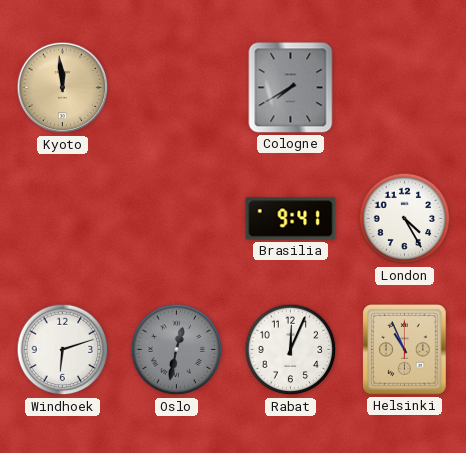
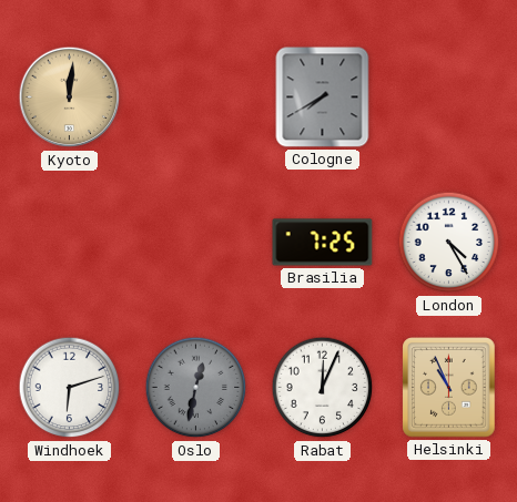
Kyoto: 11:59 -> 12:01 (70, 98)
Brasilia: 9:41 -> 7:25 (323, 243)
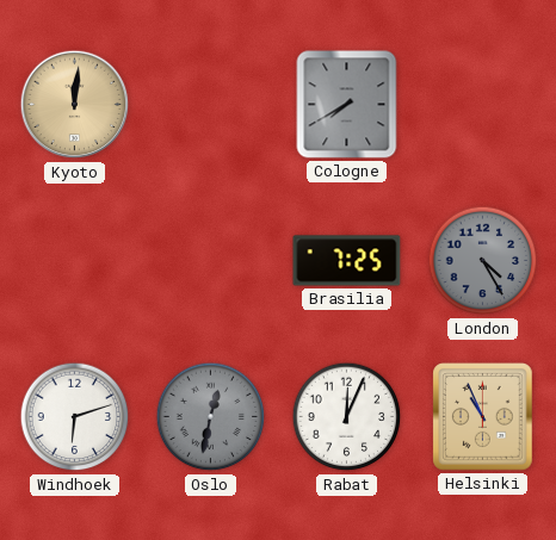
London dial: white -> grey (483, 261)
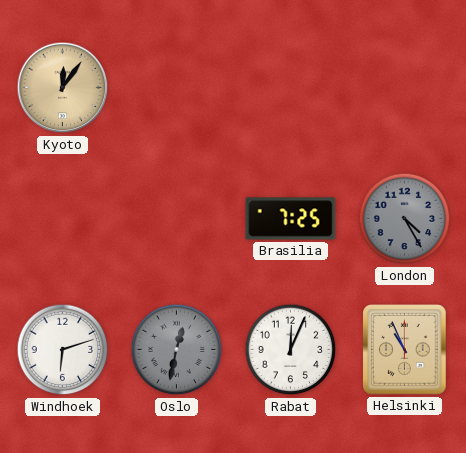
Kyoto: 12:01 -> 12:06 (63, 88)
Cologne: 7:40 -> none (347, 105)
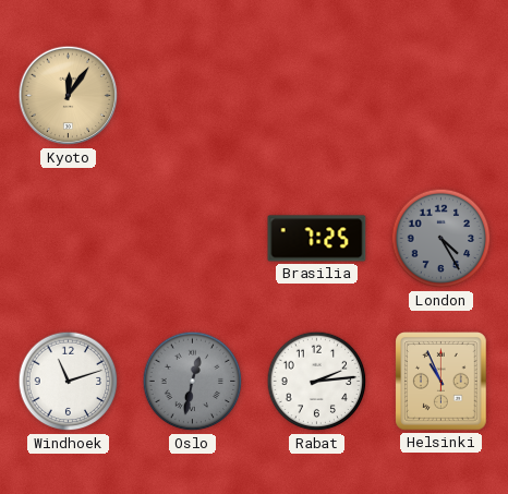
Windhoek: 6:12 -> 11:12 (69, 382)
Rabat: 12:04 -> 2:14 (317, 382)
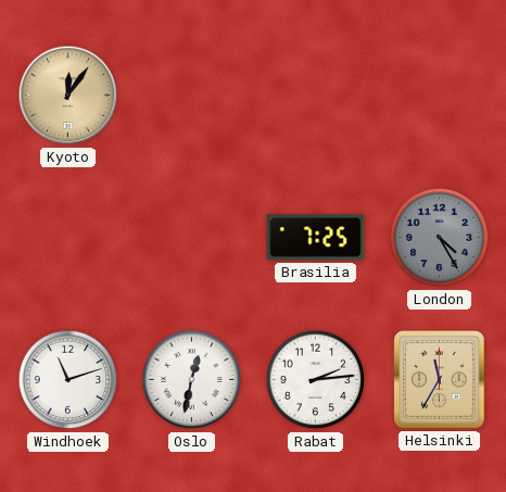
Oslo dial: grey -> white (192, 380)
Helsinki: 10:56 -> 11:35 (440, 380)
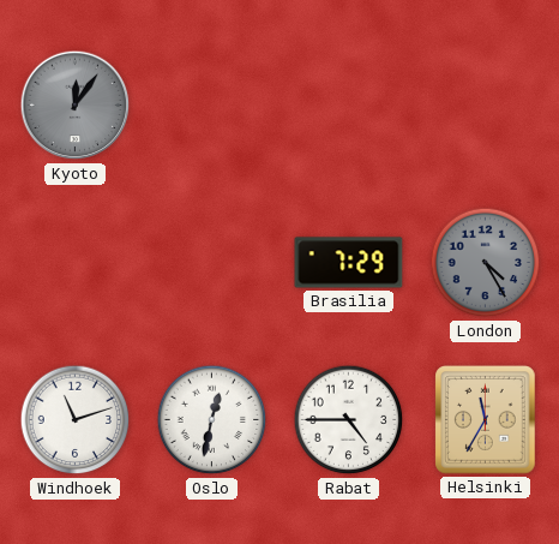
Kyoto dial: champagne -> grey (76, 106)
Brasilia: 7:25 -> 7:29 (349, 263)
Rabat: 2:14 -> 4:45 (349, 420)
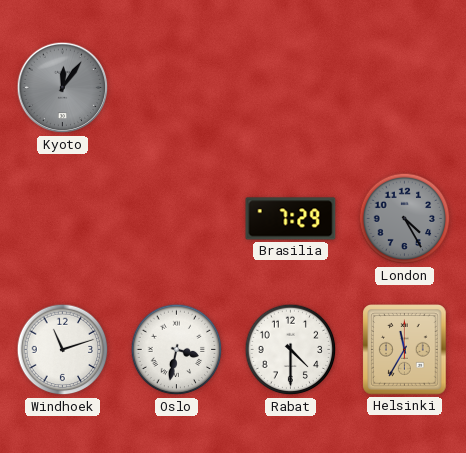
Oslo: 12:32 -> 3:32 (177, 350)
Rabat: 4:45 -> 4:30 (291, 350)
